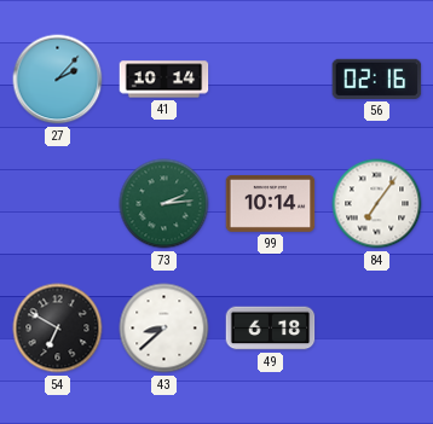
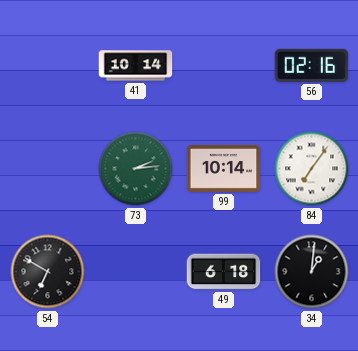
27: 2:07 -> none (58, 80)
43: 8:38 -> none (164, 329)
34: none -> 1:01 (312, 272)
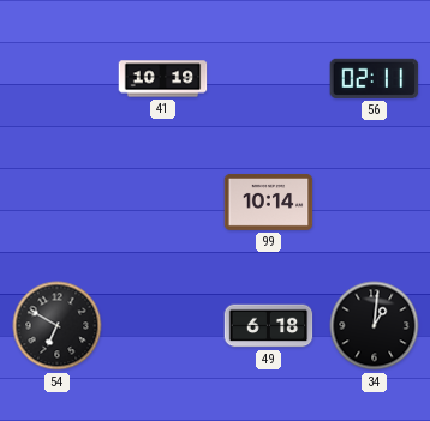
41: 10:14 -> 10:19 (163, 79)
56: 02:16 -> 02:11 (375, 78)
73: 2:14 -> none (136, 169)
84: 7:06 -> none (312, 169)
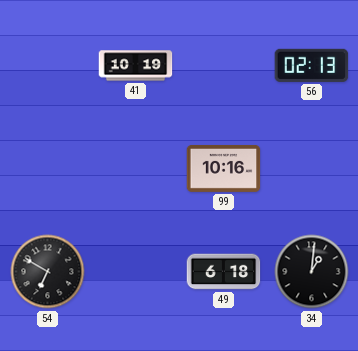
56: 02:11 -> 02:13 (312, 65)
99: 10:14 -> 10:16 (224, 168)
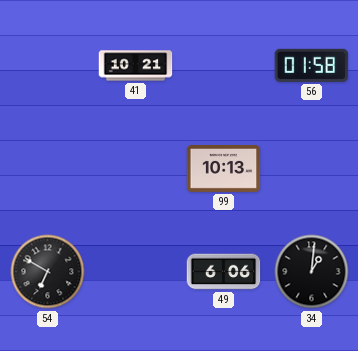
41: 10:19 -> 10:21 (136, 66)
56: 02:13 -> 01:58 (312, 65)
99: 10:16 -> 10:13 (224, 168)
49: 6:18 -> 6:06 (224, 272)
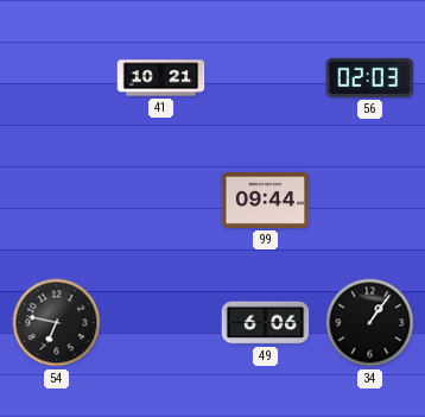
56: 01:58 -> 02:03 (370, 77)
99: 10:13 -> 09:44 (266, 200)
54: 6:50 -> 6:47 (57, 323)
34: 1:01 -> 1:06 (370, 323)
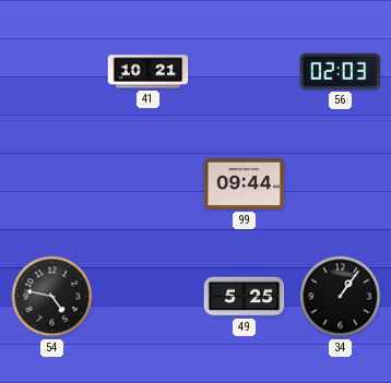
54: 6:47 -> 4:47 (52, 297)
49: 6:06 -> 5:25 (245, 297)
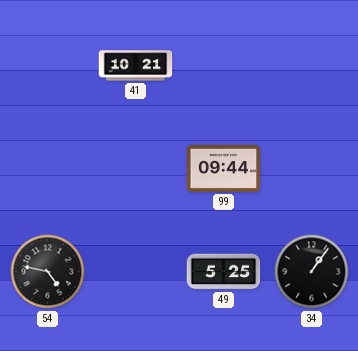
56: 02:03 -> none (341, 71)
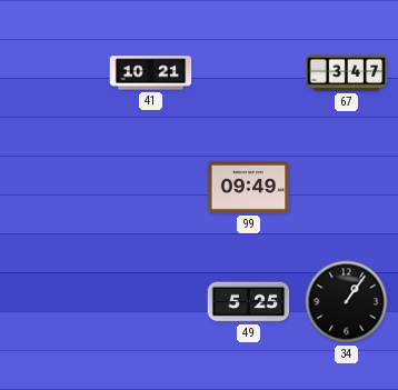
67: none -> 3:47 (347, 72)
99: 09:44 -> 09:49 (249, 187)
54: 4:47 -> none (48, 272)
